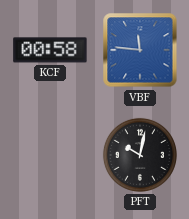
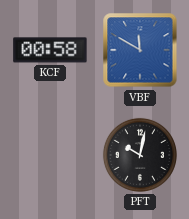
VBF: 11:46 -> 11:50 (140, 50)
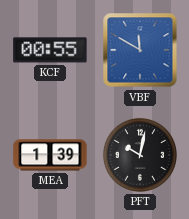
KCF: 00:58 -> 00:55 (50, 50)
MEA: none -> 1:39 (50, 155)
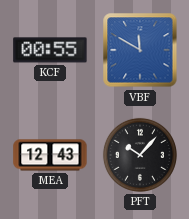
MEA: 1:39 -> 12:43 (50, 155)
PFT: 10:02 -> 10:07 (140, 155)
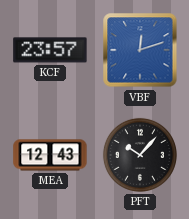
KCF: 00:55 -> 23:57 (50, 50)
VBF: 11:50 -> 12:12 (140, 50)
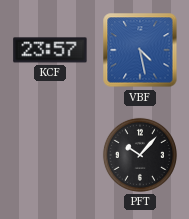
VBF: 12:12 -> 4:28 (140, 50)
MEA: 12:43 -> none (50, 155)
